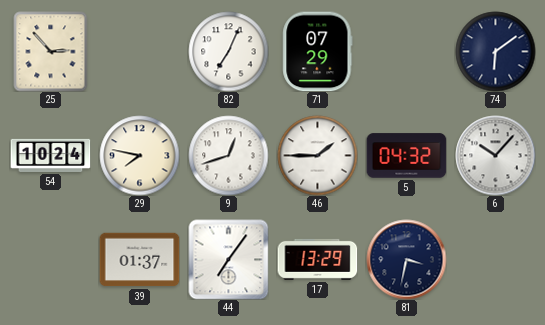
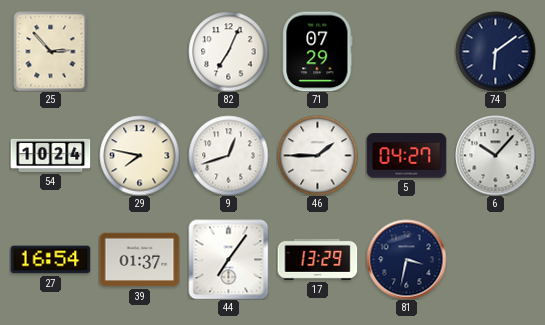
5: 04:32 -> 04:27 (406, 156)
27: none -> 16:54 (50, 260)
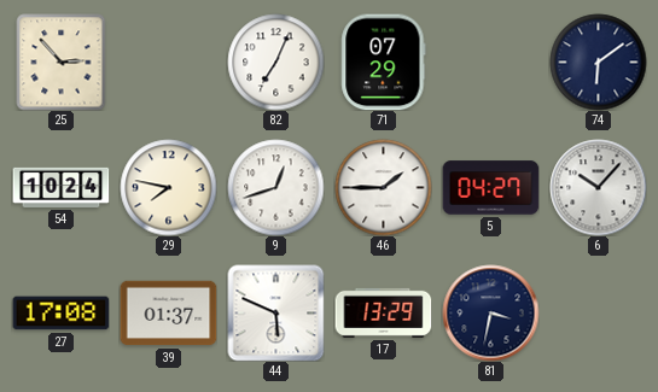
27: 16:54 -> 17:08 (60, 314)
44: 7:06 -> 5:49 (275, 312)
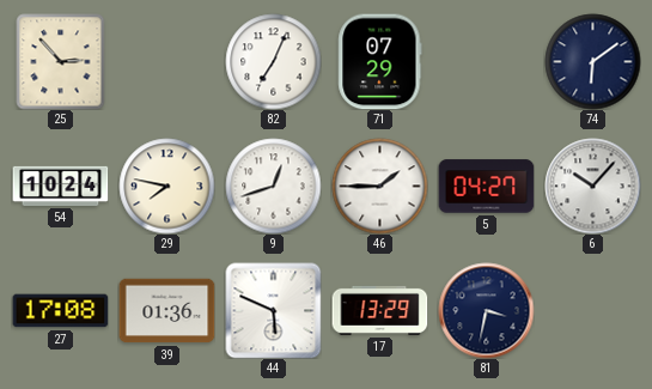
39: 01:37 -> 01:36 (166, 311)
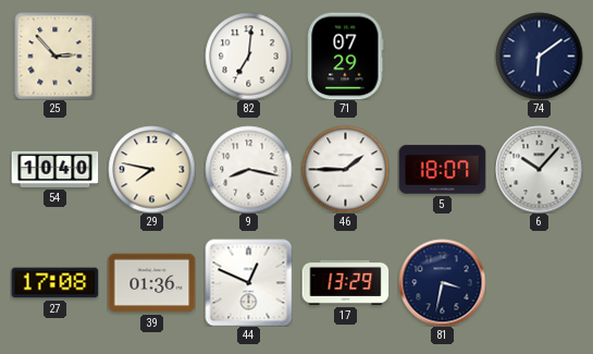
82: 7:04 -> 7:01 (248, 56)
54: 10:24 -> 10:40 (54, 169)
9: 12:42 -> 8:17 (248, 169)
5: 04:27 -> 18:07 (442, 170)
44: 5:49 -> 12:49 (248, 282)
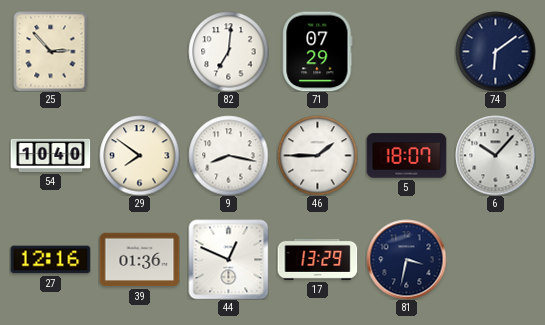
29: 7:47 -> 7:51 (139, 155)
27: 17:08 -> 12:16 (50, 260)
